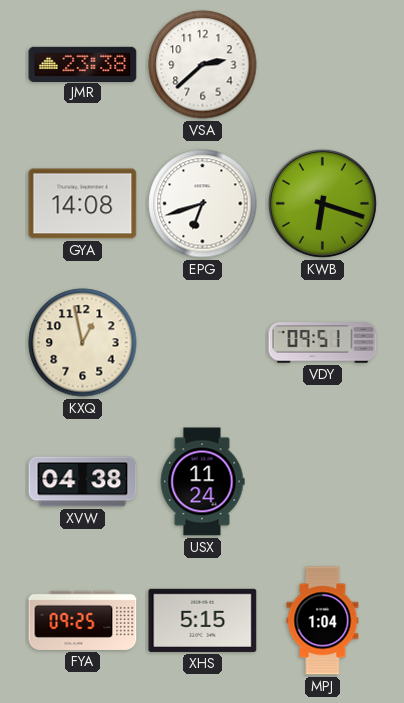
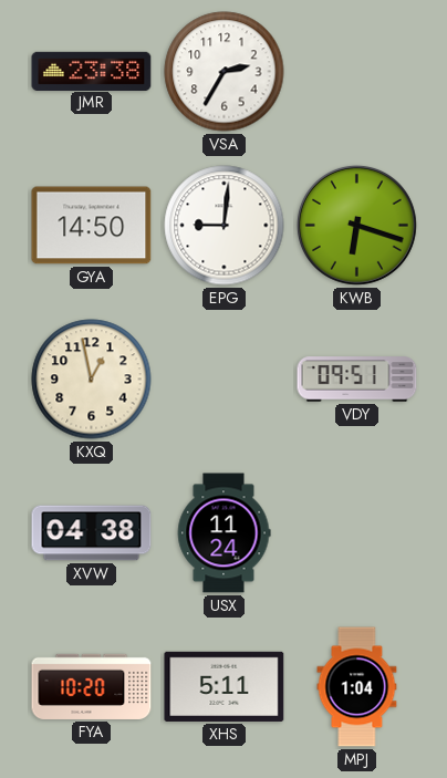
VSA: 2:38 -> 2:35 (225, 72)
GYA: 14:08 -> 14:50 (92, 226)
EPG: 6:42 -> 9:01 (225, 226)
FYA: 09:25 -> 10:20 (92, 686)
XHS: 5:15 -> 5:11 (225, 686)
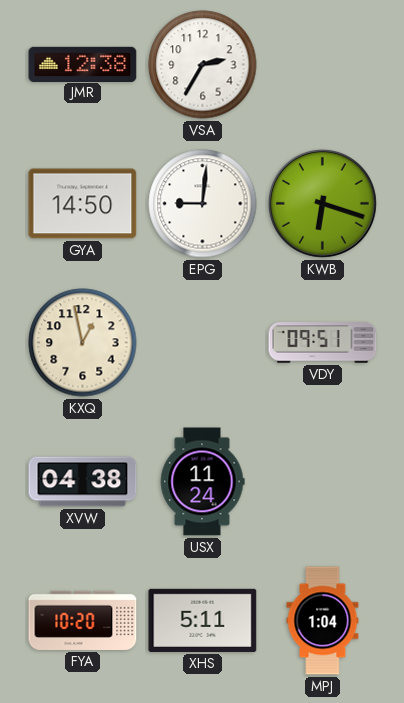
JMR: 23:38 -> 12:38 (83, 64)
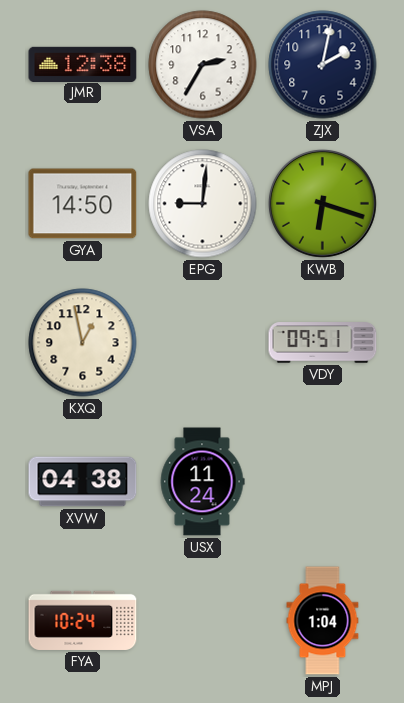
ZJX: none -> 2:02 (323, 65)
FYA: 10:20 -> 10:24 (83, 620)
XHS: 5:11 -> none (203, 620)
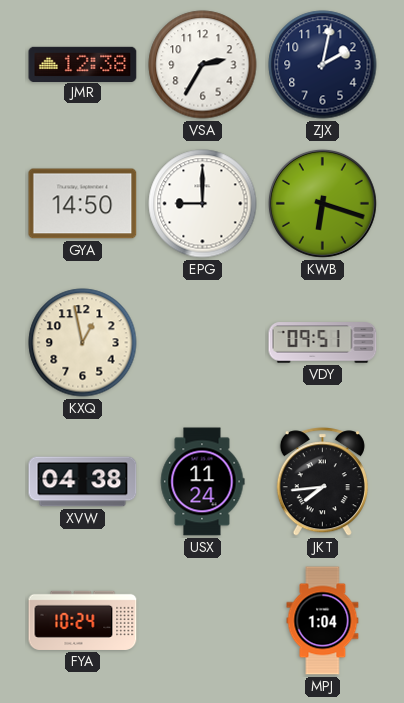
EPG: 9:01 -> 9:00 (203, 204)
JKT: none -> 7:44 (322, 482)
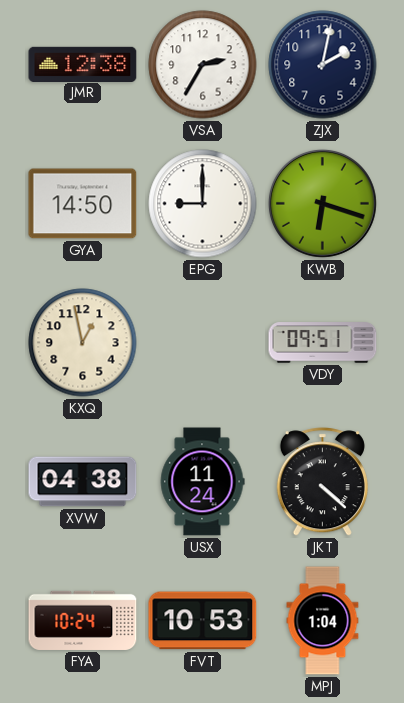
JKT: 7:44 -> 4:22 (322, 482)
FVT: none -> 10:53 (203, 621)
